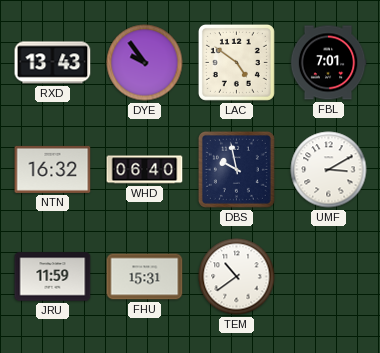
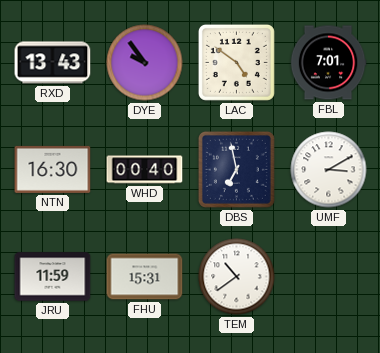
NTN: 16:32 -> 16:30 (53, 169)
WHD: 06:40 -> 00:40 (145, 170)
DBS: 9:58 -> 6:58 (236, 169)
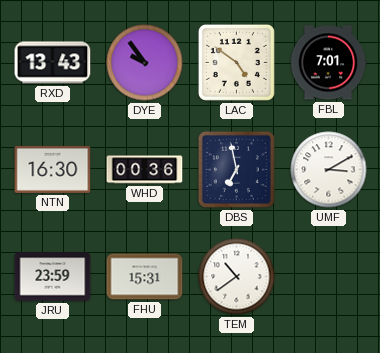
WHD: 00:40 -> 00:36 (145, 170)
JRU: 11:59 -> 23:59 (53, 277)
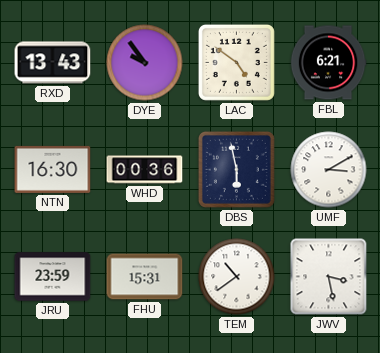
FBL: 7:01 -> 6:21 (328, 63)
DBS: 6:58 -> 5:58 (236, 169)
JWV: none -> 3:28 (329, 277)
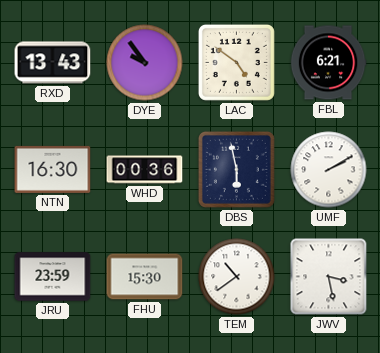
UMF: 3:10 -> 2:10 (329, 170)
FHU: 15:31 -> 15:30 (145, 277)
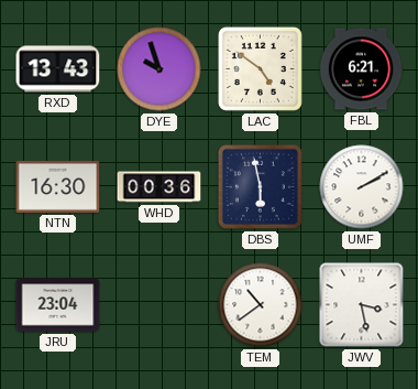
DYE: 9:54 -> 9:57 (159, 69)
JRU: 23:59 -> 23:04 (58, 305)
FHU: 15:30 -> none (145, 277)
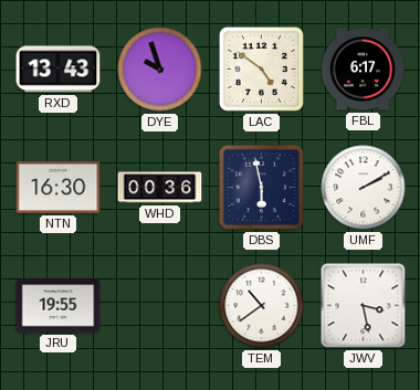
FBL: 6:21 -> 6:17 (363, 70)
JRU: 23:04 -> 19:55 (59, 306)
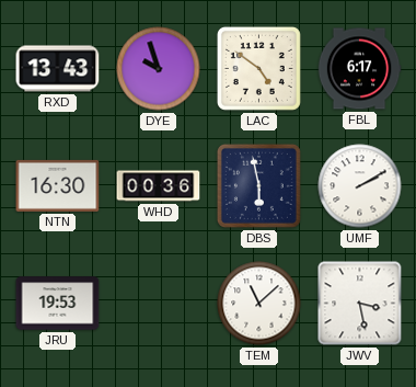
JRU: 19:55 -> 19:53 (58, 304)
TEM: 10:39 -> 11:08 (259, 304)
